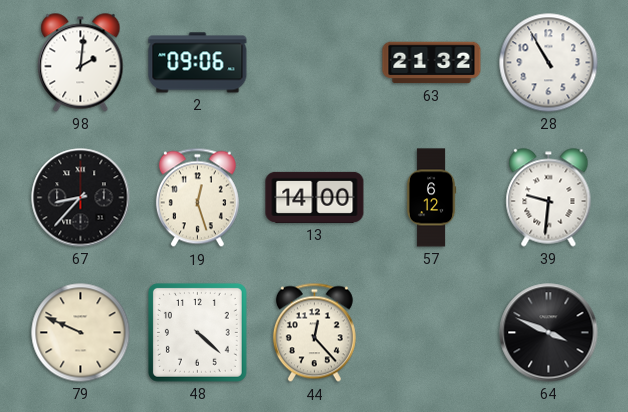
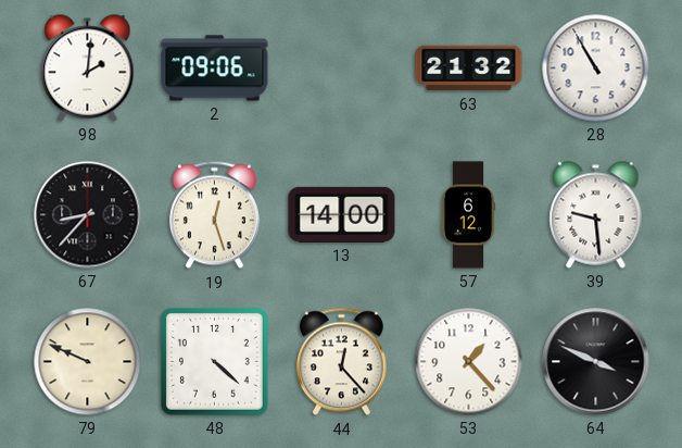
39: 9:31 -> 9:29 (596, 215)
53: none -> 1:23 (469, 362)
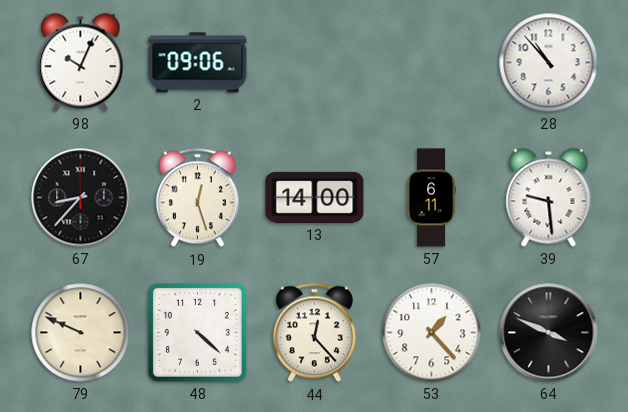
98: 2:01 -> 10:04 (81, 63)
63: 21:32 -> none (469, 69)
28: 10:55 -> 10:53 (549, 63)
57: 6:12 -> 6:11 (431, 198)
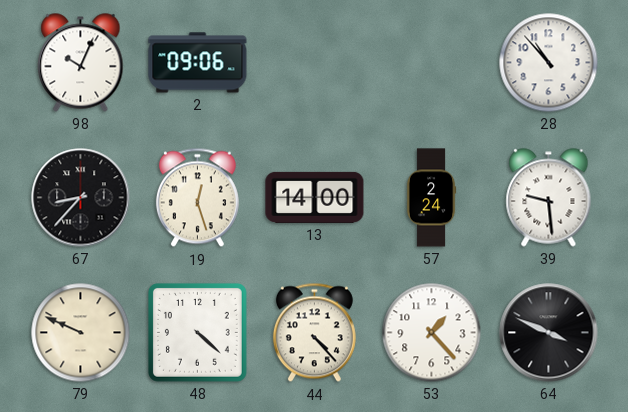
57: 6:11 -> 2:24 (431, 198)
44: 12:23 -> 4:23 (314, 333)
